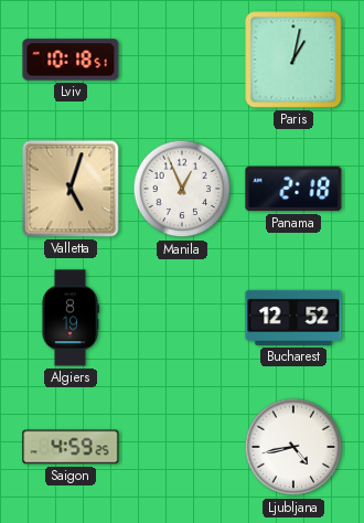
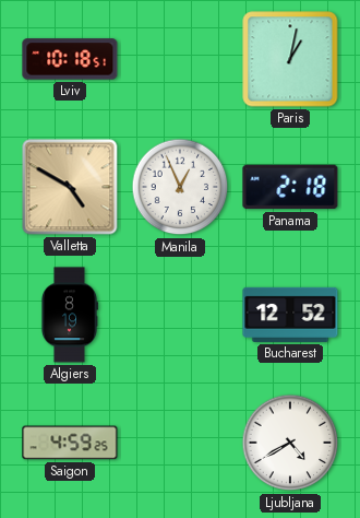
Valletta: 5:03 -> 4:50 (70, 187)
Ljubljana: 4:43 -> 4:40 (290, 443)
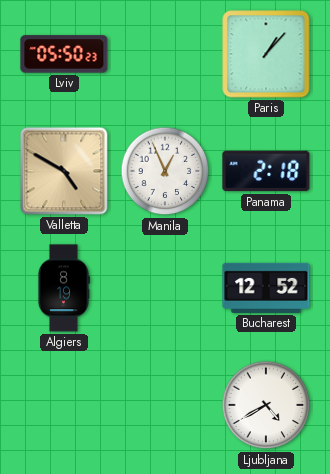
Lviv: 10:18 -> 05:50 (64, 54)
Paris: 1:02 -> 1:07 (266, 54)
Saigon: 4:59 -> none (70, 443)
